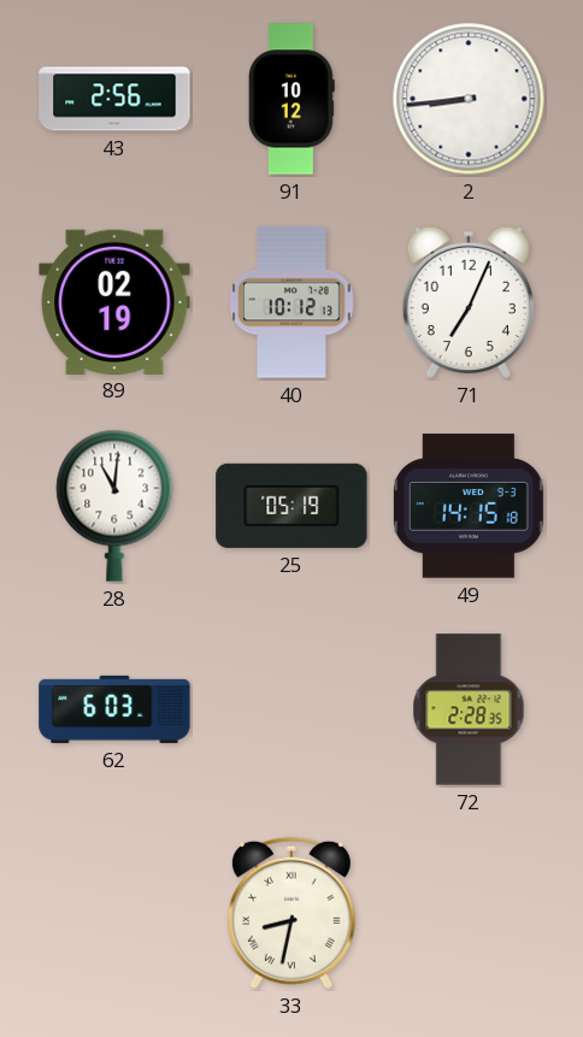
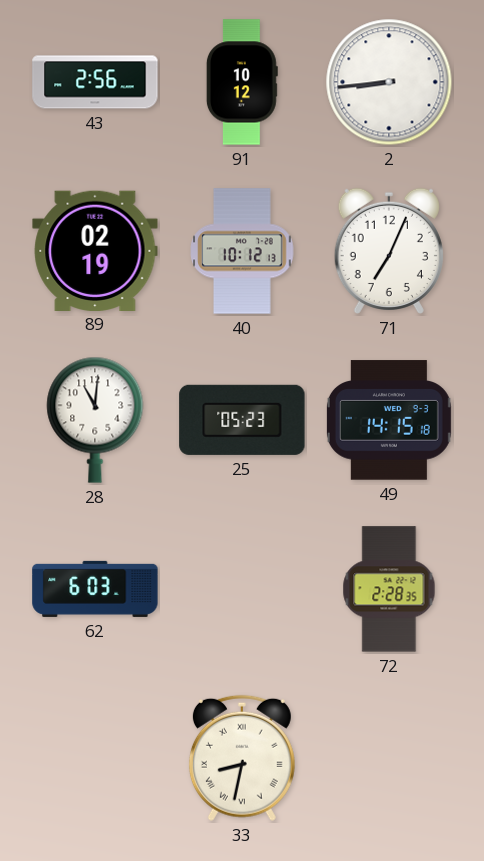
25: 05:19 -> 05:23 (242, 420)
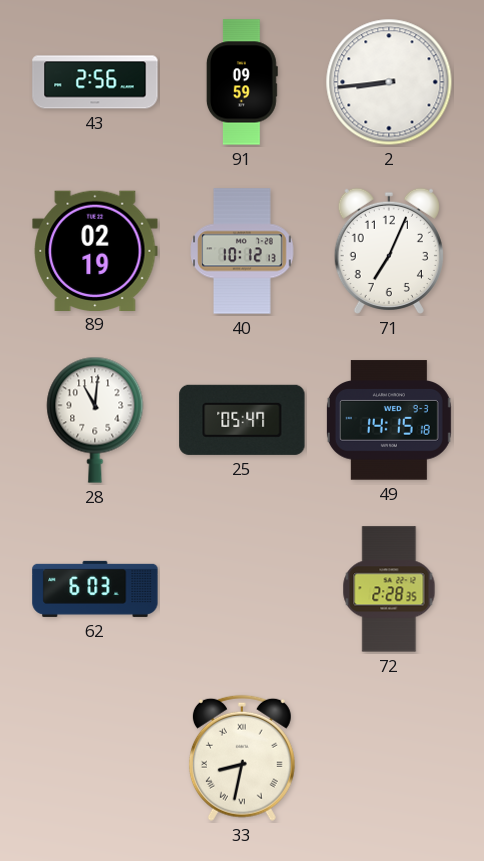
91: 10:12 -> 09:59 (242, 82)
25: 05:23 -> 05:47 (242, 420)
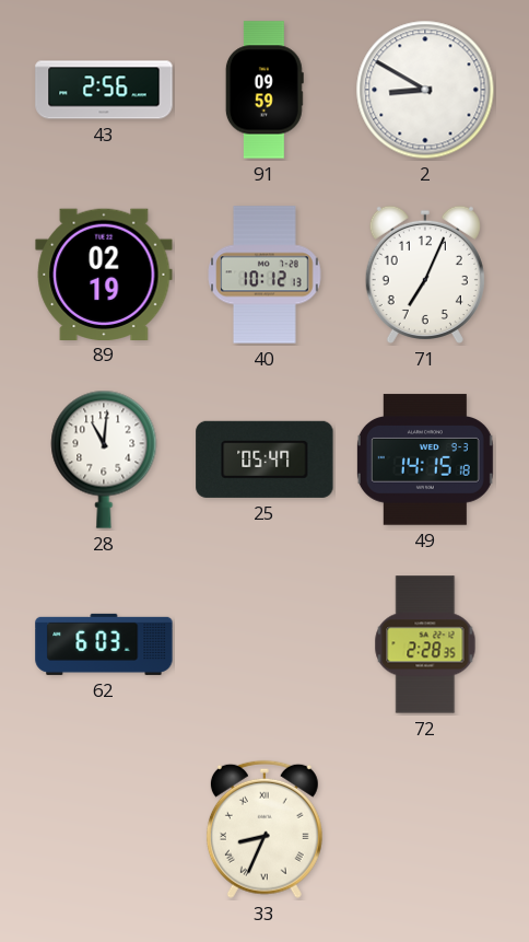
2: 8:44 -> 8:50 (425, 90)
33: 8:32 -> 8:34 (264, 829)
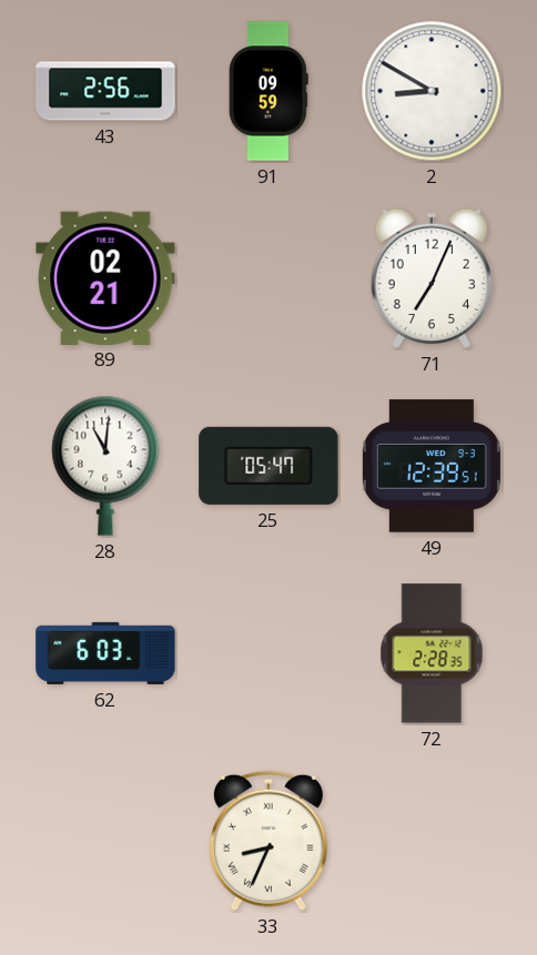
89: 02:19 -> 02:21 (105, 277)
40: 10:12 -> none (264, 275)
49: 14:15 -> 12:39 (432, 466)
